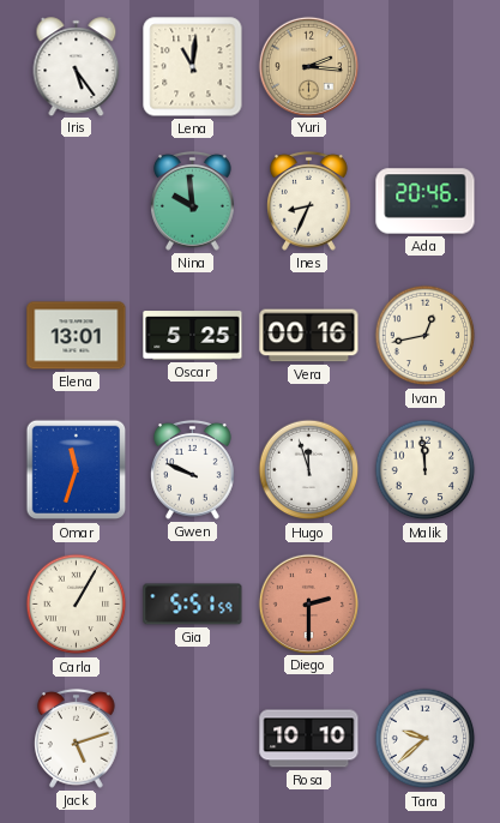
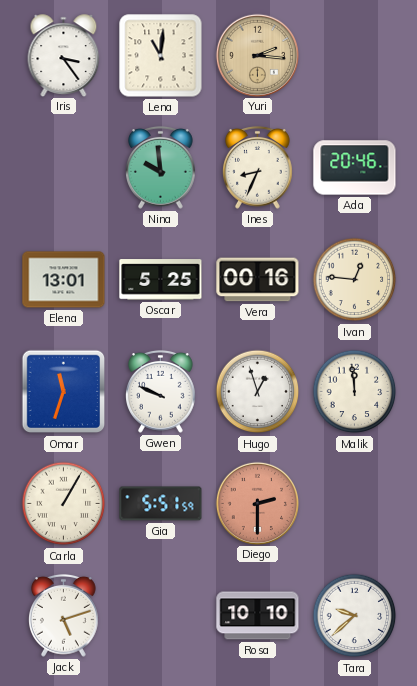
Iris: 5:24 -> 3:24 (64, 55)
Ivan: 12:43 -> 12:46 (355, 280)
Hugo: 11:57 -> 12:57 (258, 392)
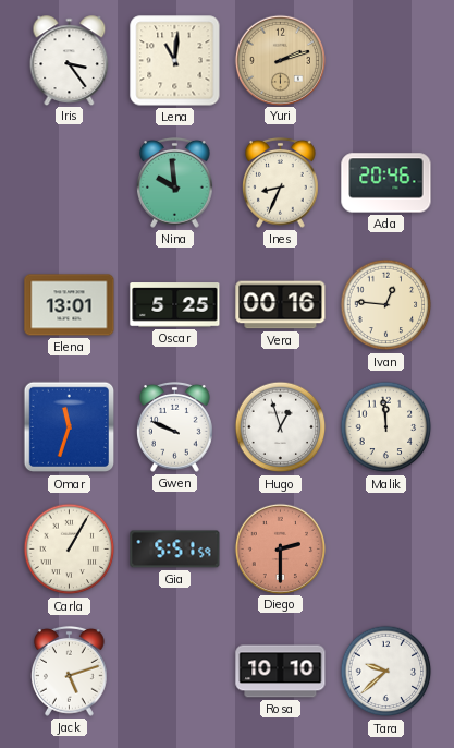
Yuri: 2:16 -> 2:12 (280, 60)
